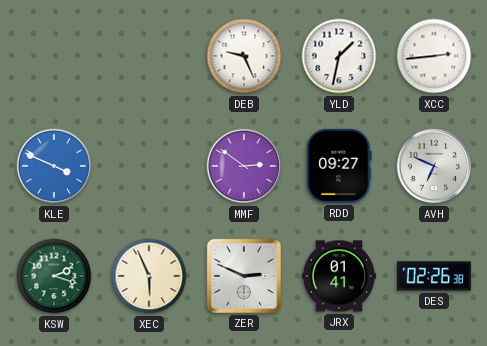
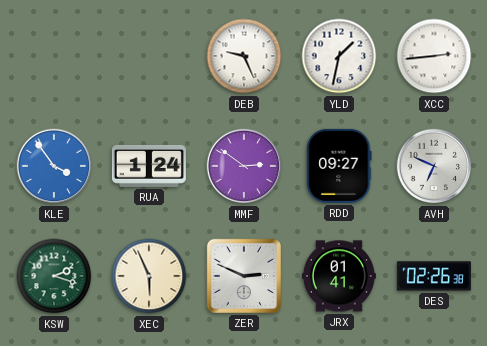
KLE: 3:49 -> 3:54 (54, 166)
RUA: none -> 1:24 (149, 166)
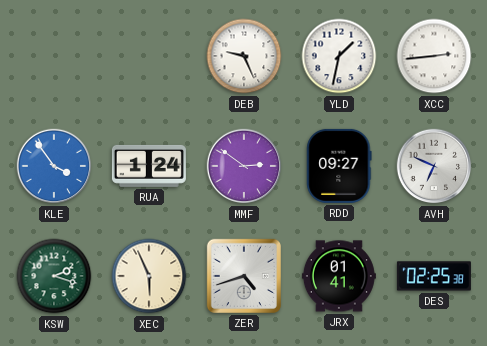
ZER: 2:49 -> 4:42 (244, 276)
DES: 02:26 -> 02:25 (434, 276)
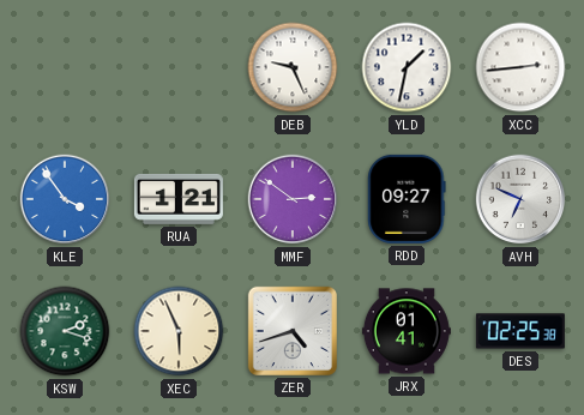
RUA: 1:24 -> 1:21 (179, 199)
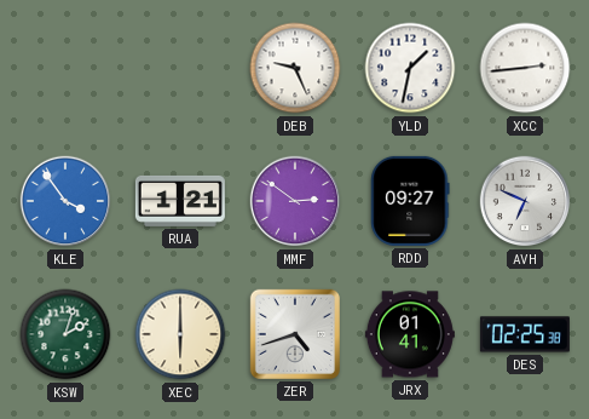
KSW: 2:18 -> 2:03 (65, 334)
XEC: 5:56 -> 6:00 (180, 334)
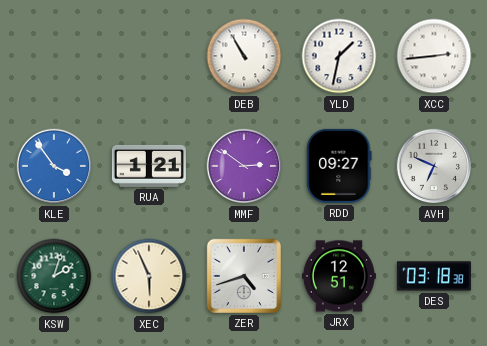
DEB: 9:26 -> 10:55 (244, 56)
XEC: 6:00 -> 5:56 (149, 276)
JRX: 01:41 -> 12:51 (339, 276)
DES: 02:25 -> 03:18 (434, 276)
